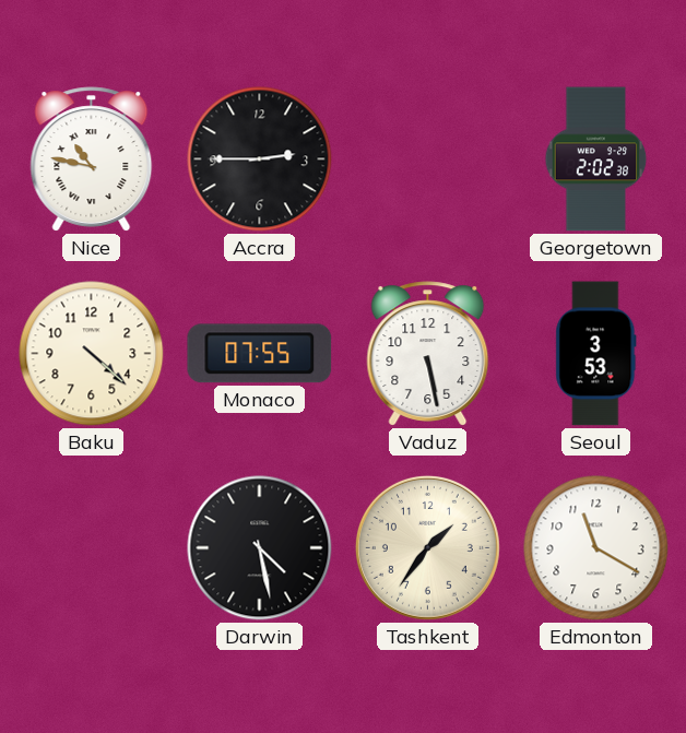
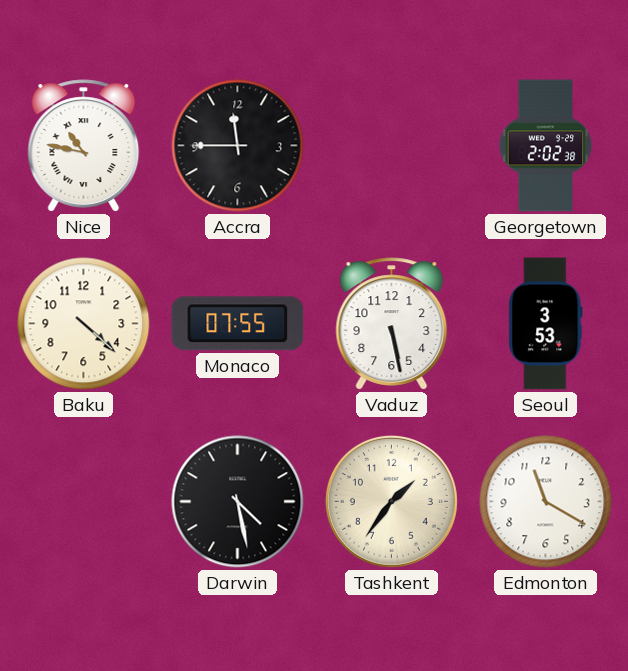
Accra: 2:45 -> 11:45 (238, 146)
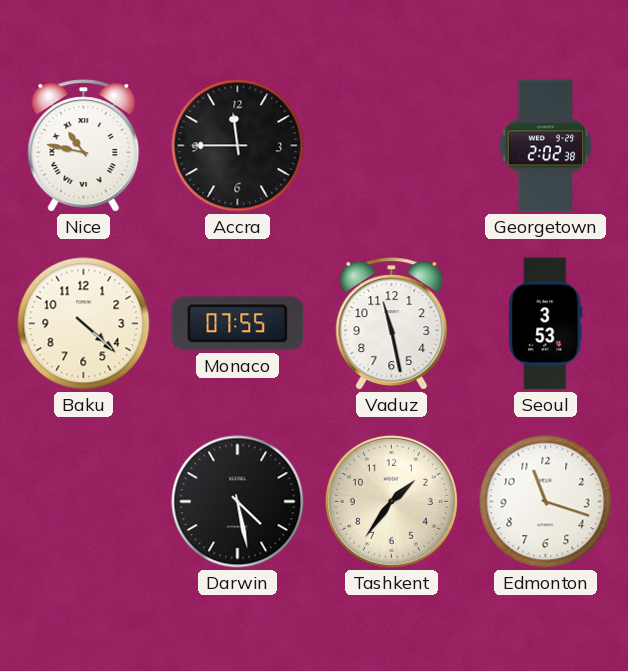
Vaduz: 5:28 -> 11:28 (392, 324)
Edmonton: 11:20 -> 11:18 (546, 502)
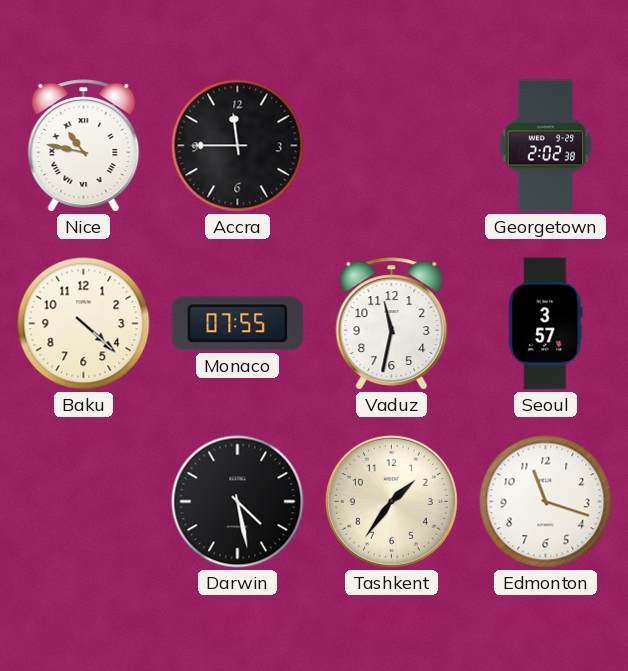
Vaduz: 11:28 -> 11:32 (392, 324)
Seoul: 3:53 -> 3:57 (546, 324)
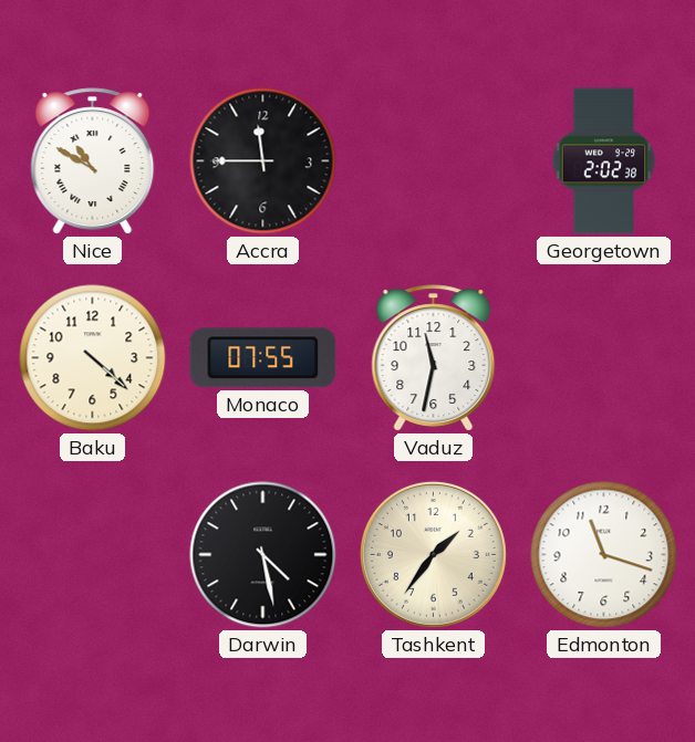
Nice: 10:47 -> 10:50 (93, 161)
Seoul: 3:57 -> none (546, 324)
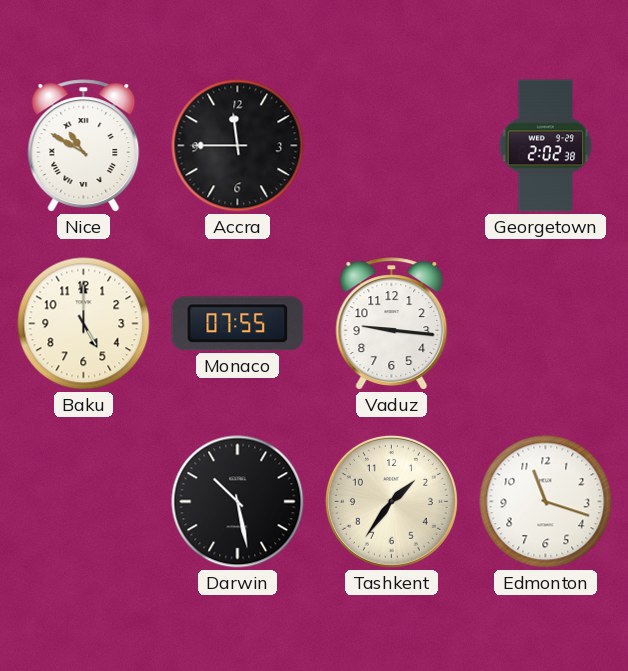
Baku: 4:22 -> 5:00 (84, 324)
Vaduz: 11:32 -> 9:16 (392, 324)
Darwin: 4:28 -> 10:28 (238, 502)
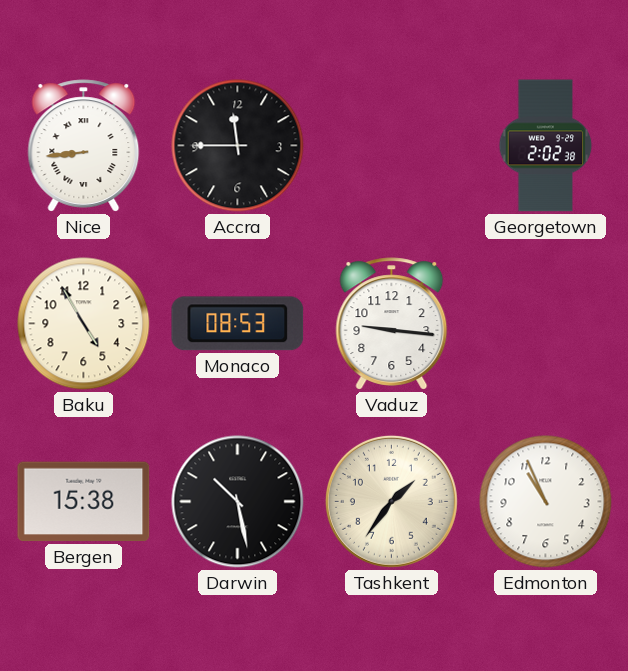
Nice: 10:50 -> 8:44 (84, 146)
Baku: 5:00 -> 4:55 (84, 324)
Monaco: 07:55 -> 08:53 (238, 324)
Bergen: none -> 15:38 (84, 502)
Edmonton: 11:18 -> 10:56 (546, 502)
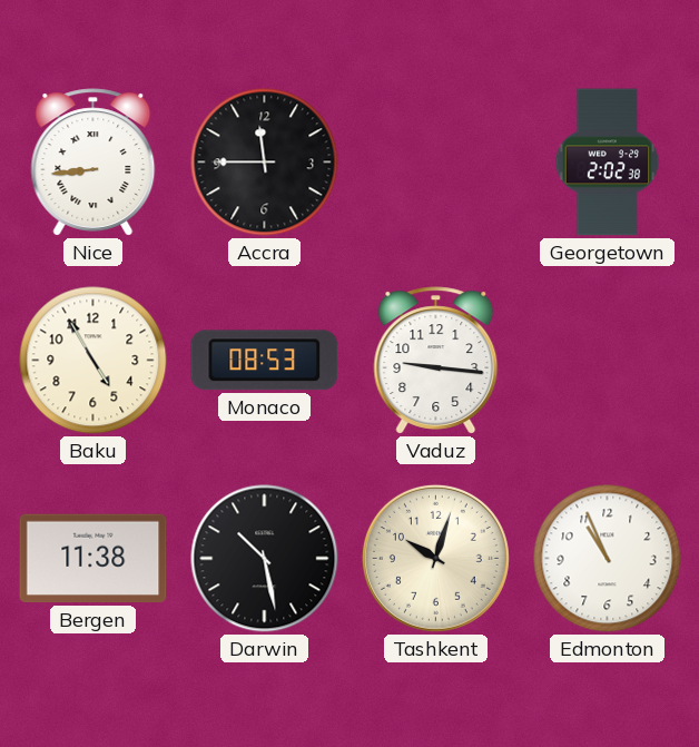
Bergen: 15:38 -> 11:38 (93, 559)
Tashkent: 1:36 -> 10:03 (435, 558)
